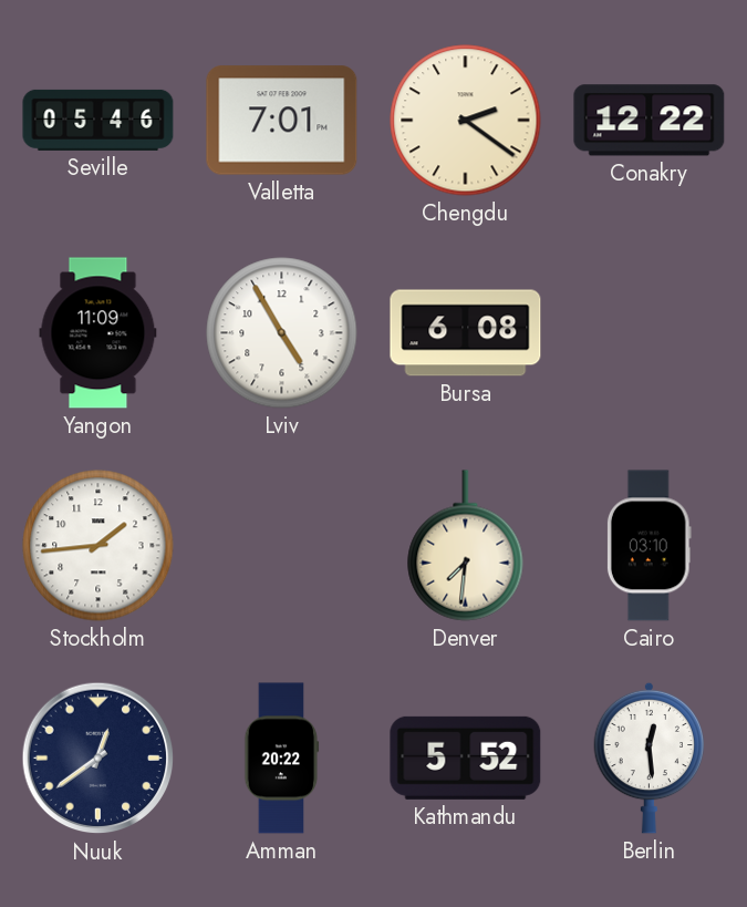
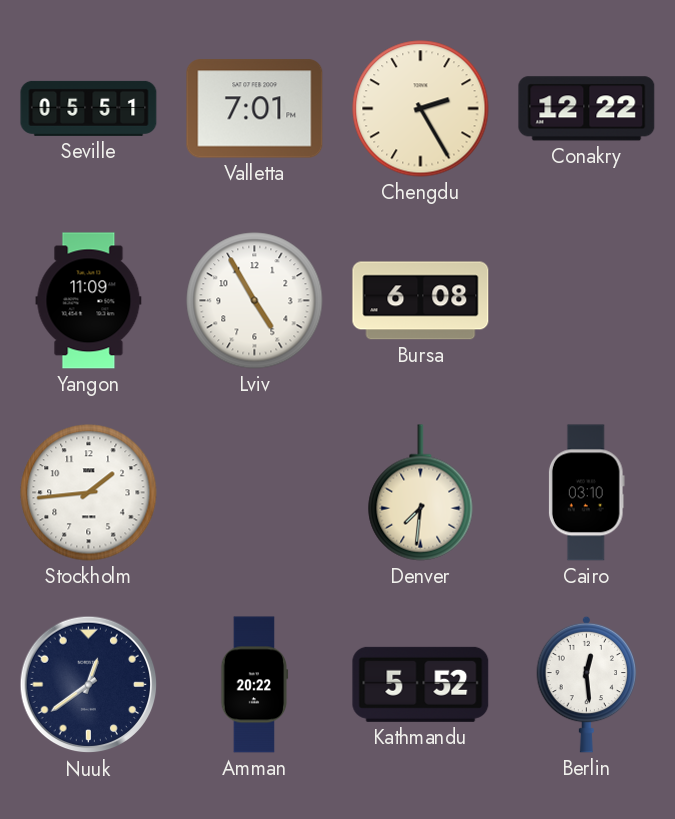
Seville: 05:46 -> 05:51 (89, 108)
Chengdu: 2:21 -> 2:25 (421, 109)
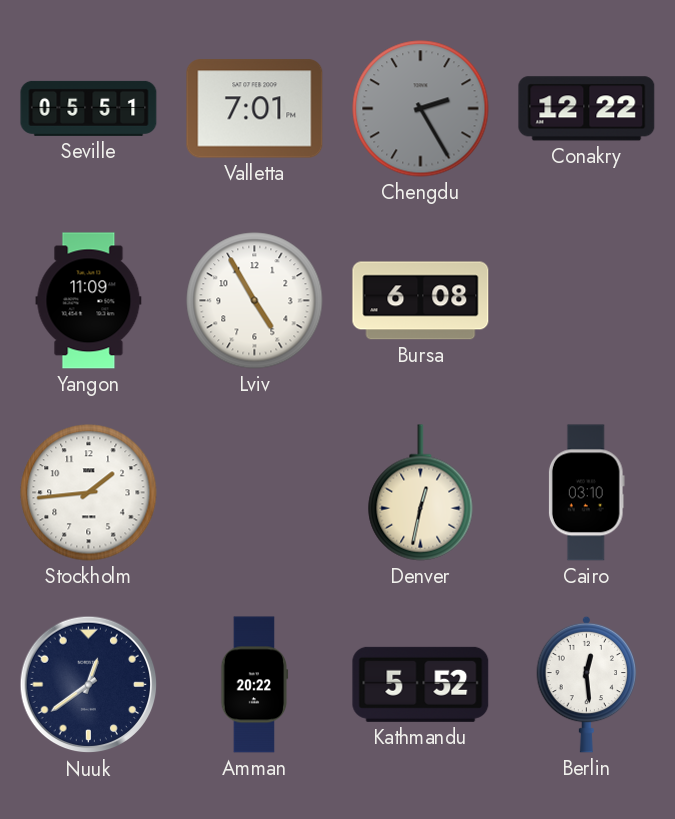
Chengdu dial: cream -> grey (421, 109)
Denver: 7:31 -> 12:32 (421, 493)
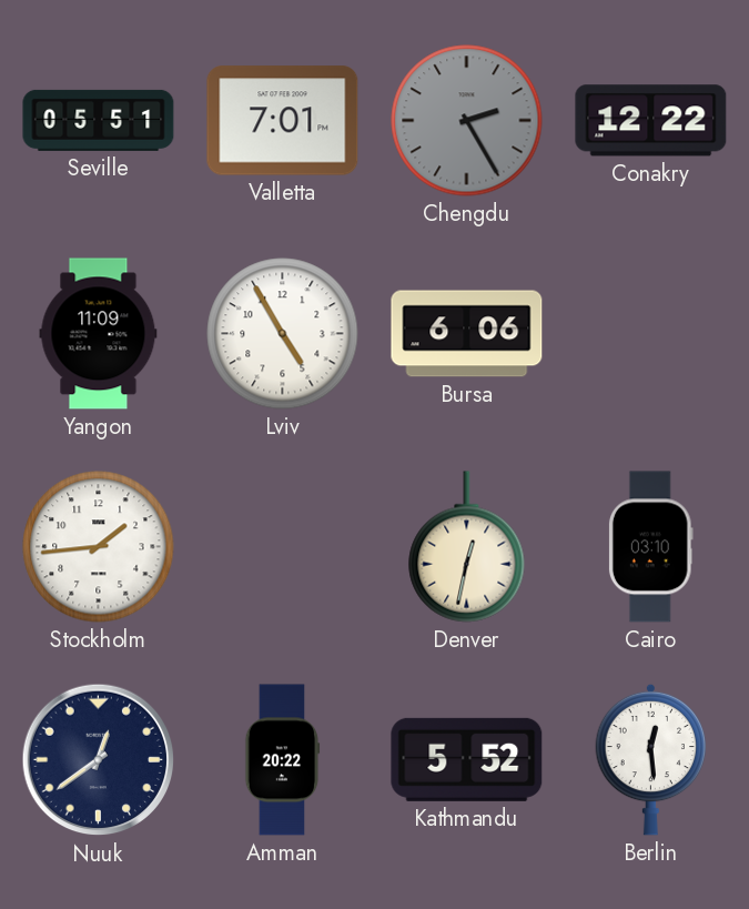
Bursa: 6:08 -> 6:06 (467, 334)
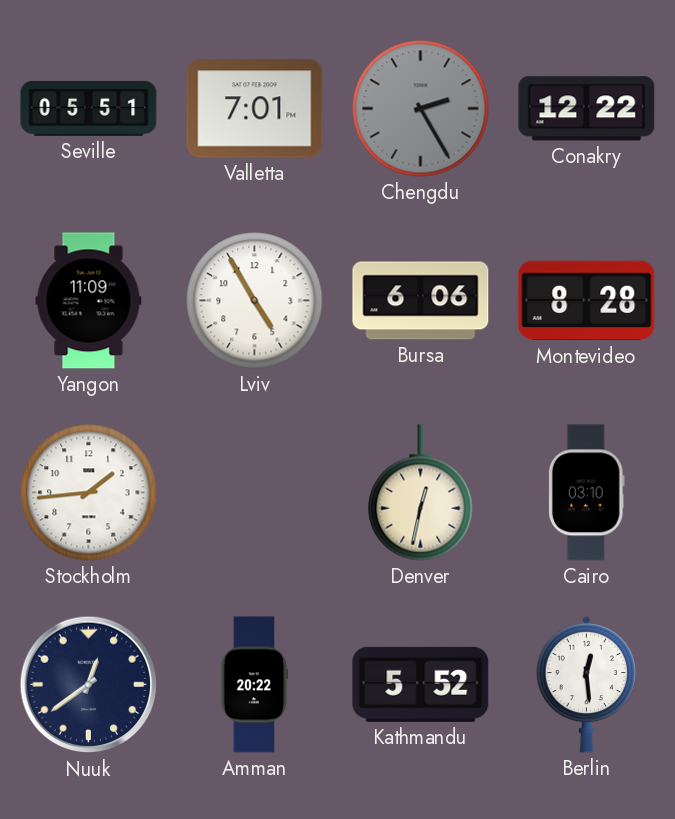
Montevideo: none -> 8:28 (587, 301)
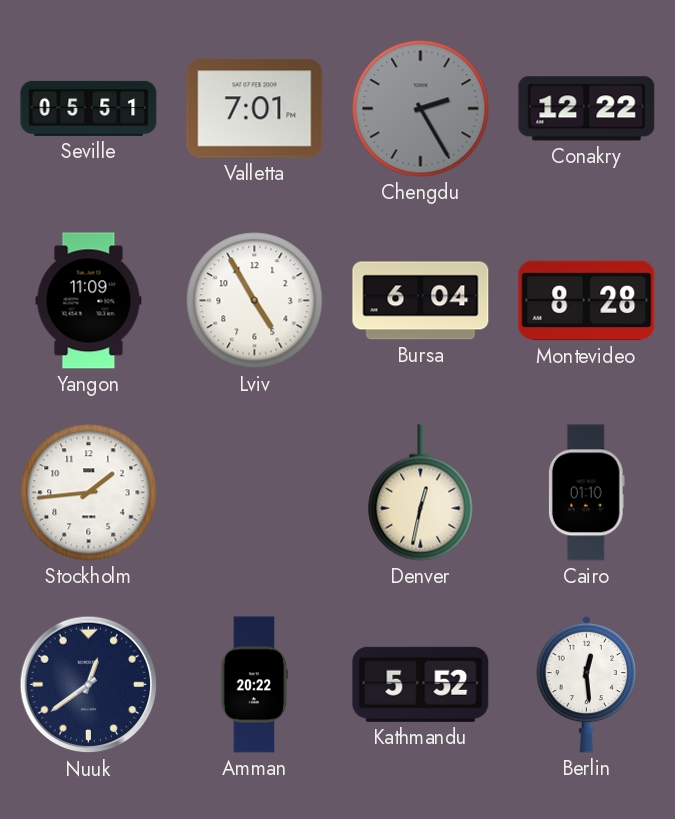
Bursa: 6:06 -> 6:04 (421, 301)
Cairo: 03:10 -> 01:10 (586, 493)
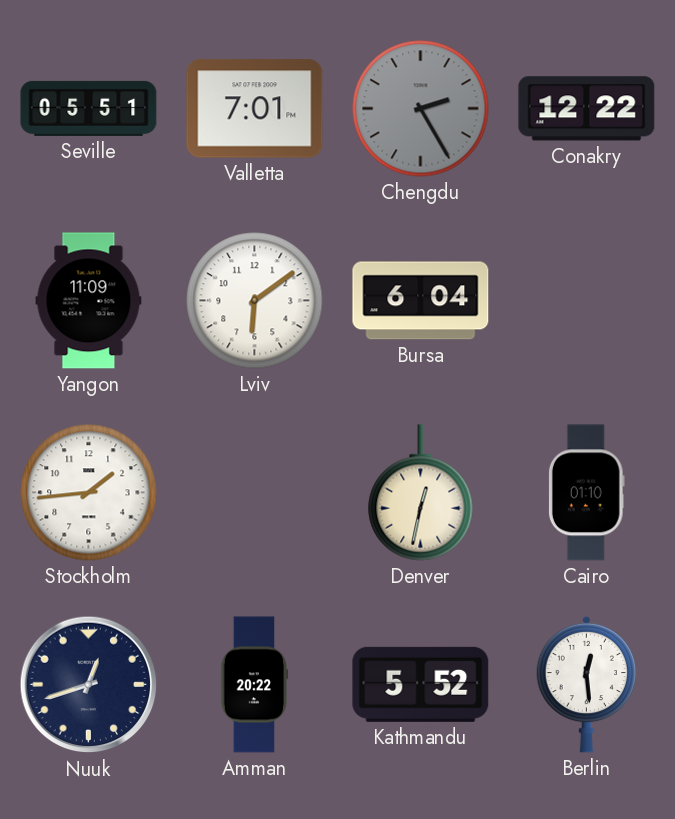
Lviv: 4:55 -> 6:09 (255, 301)
Montevideo: 8:28 -> none (587, 301)
Nuuk: 12:39 -> 12:42 (89, 685)
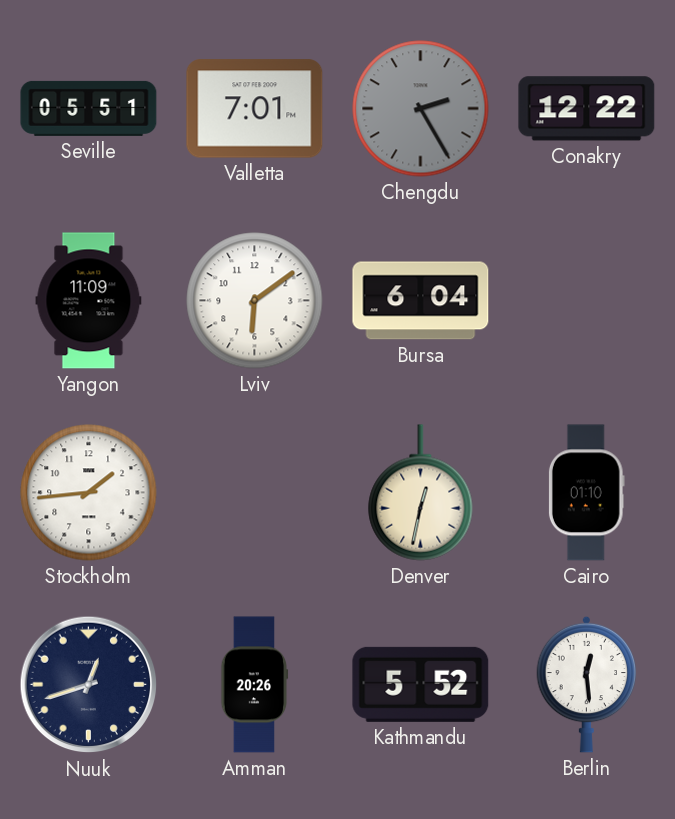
Amman: 20:22 -> 20:26 (255, 685)
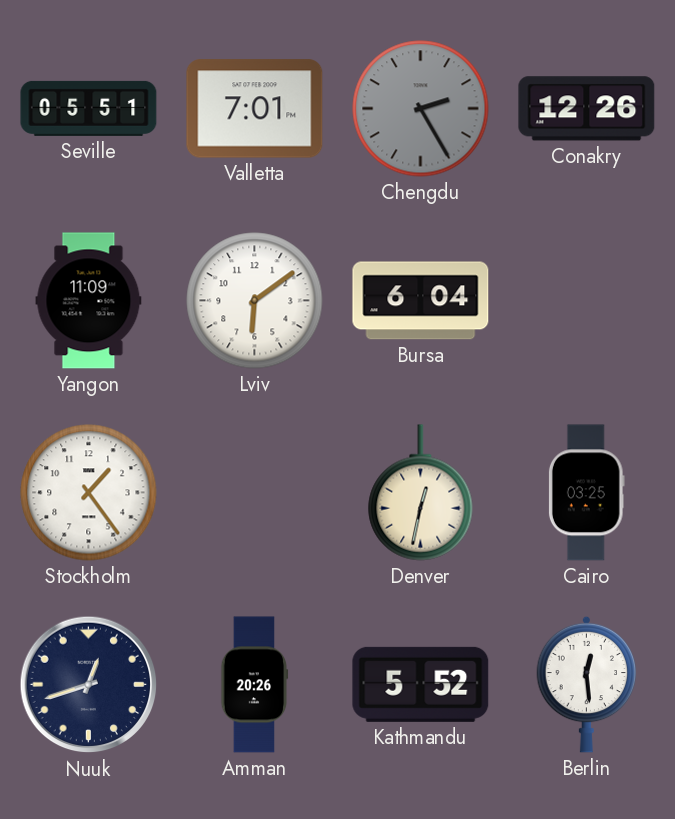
Conakry: 12:22 -> 12:26 (587, 109)
Stockholm: 1:44 -> 1:24 (89, 493)
Cairo: 01:10 -> 03:25 (586, 493)
